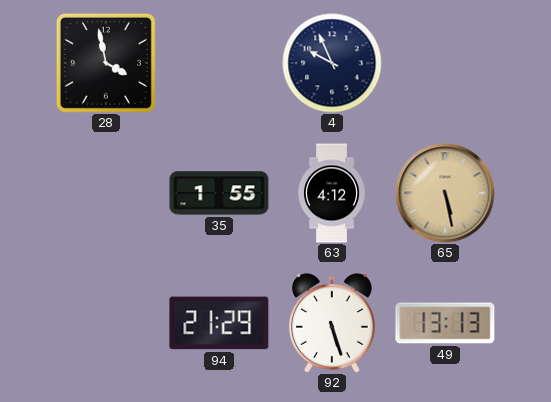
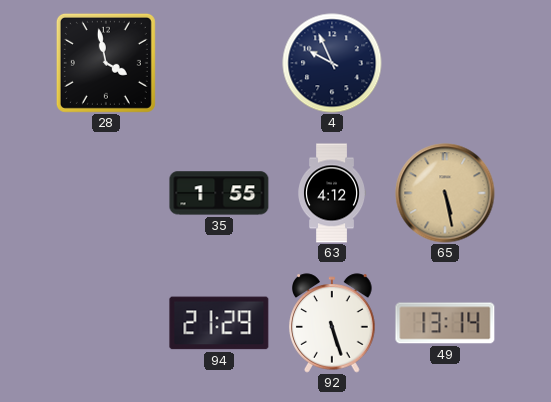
49: 13:13 -> 13:14 (445, 323)
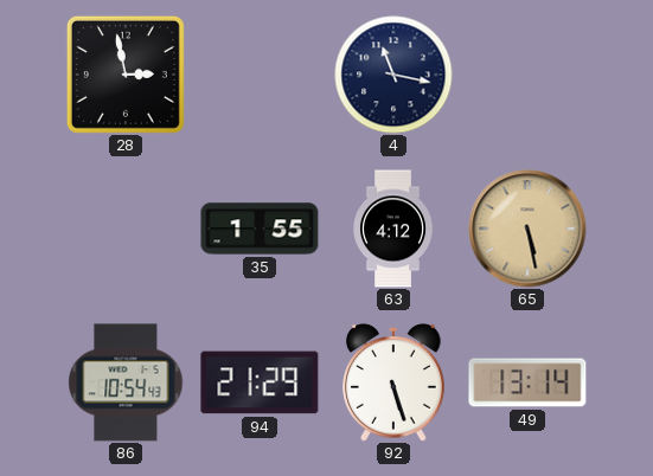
28: 3:58 -> 2:58 (126, 75)
4: 9:56 -> 11:17 (393, 75)
86: none -> 10:54 (126, 382)
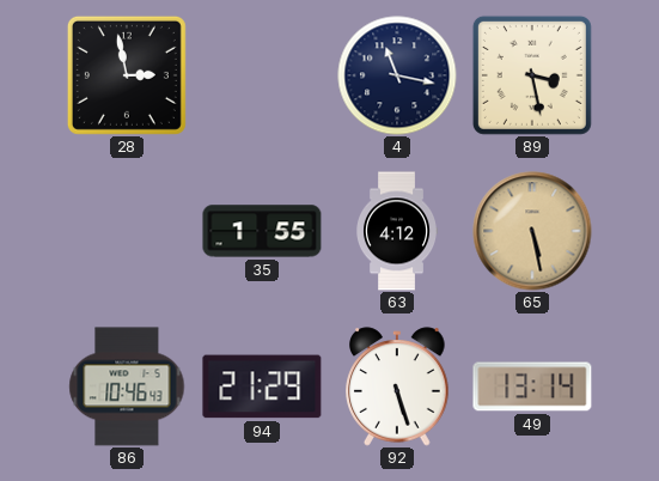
89: none -> 3:28 (532, 75)
86: 10:54 -> 10:46 (127, 386)
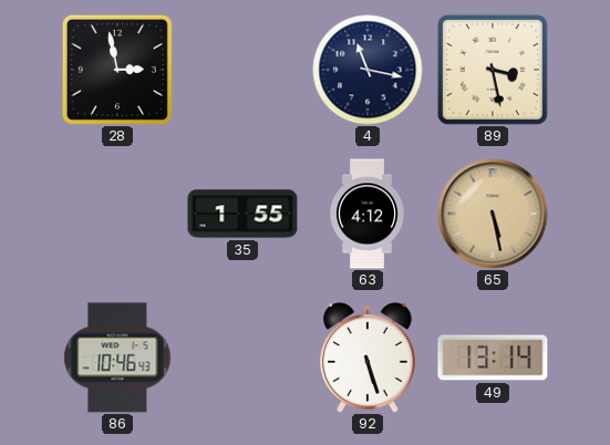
94: 21:29 -> none (262, 386)
